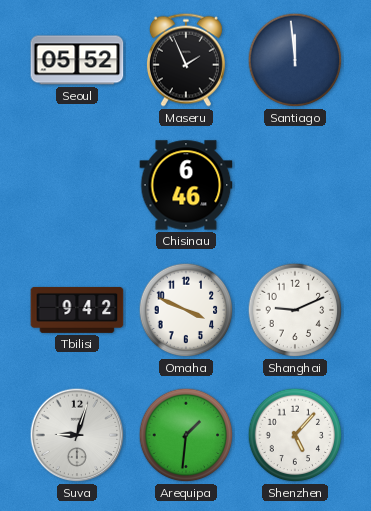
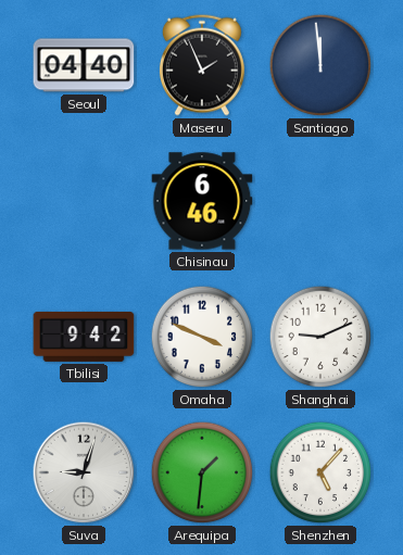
Seoul: 05:52 -> 04:40 (84, 65)
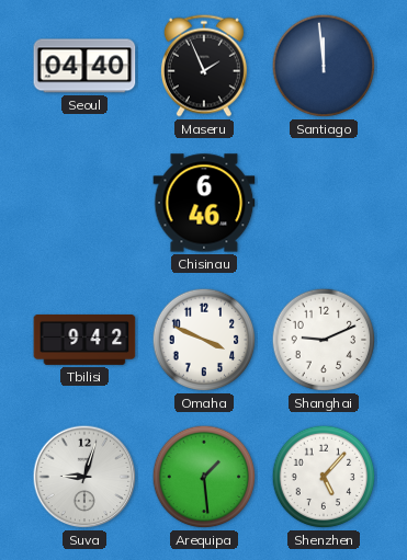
Arequipa: 1:31 -> 1:29 (204, 477)
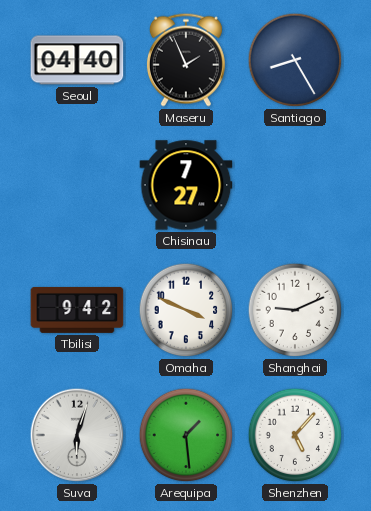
Santiago: 11:59 -> 8:25 (295, 60)
Chisinau: 6:46 -> 7:27 (186, 185)
Suva: 9:03 -> 6:03 (77, 435)
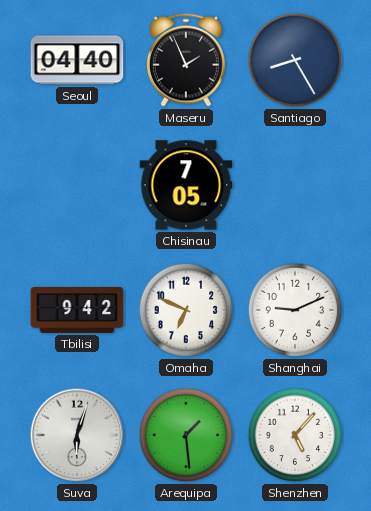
Chisinau: 7:27 -> 7:05 (186, 185)
Omaha: 3:49 -> 6:49 (186, 310)
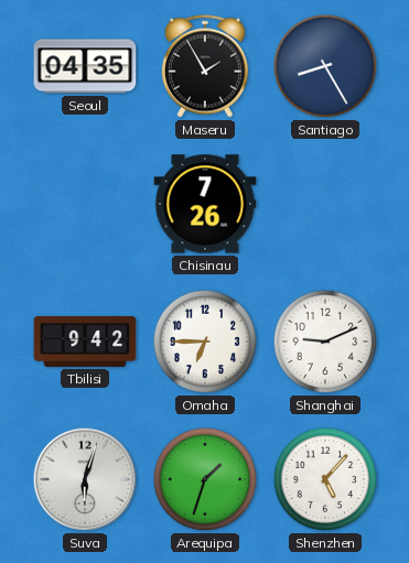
Seoul: 04:40 -> 04:35 (85, 66)
Maseru: 1:56 -> 1:55 (205, 66)
Chisinau: 7:05 -> 7:26 (205, 204)
Omaha: 6:49 -> 6:45 (205, 342)
Arequipa: 1:29 -> 1:33 (205, 479)
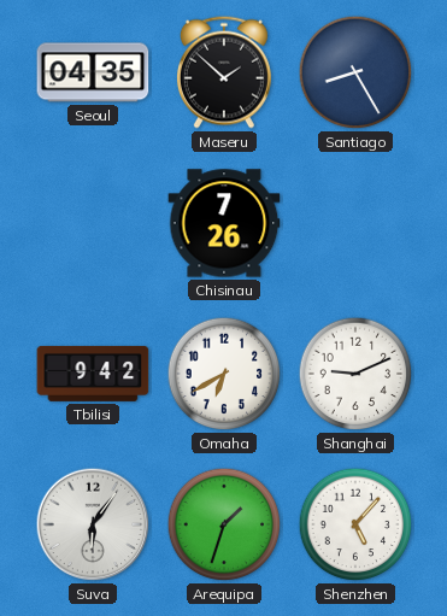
Maseru: 1:55 -> 1:52 (224, 72)
Omaha: 6:45 -> 6:40 (224, 374)
Suva: 6:03 -> 6:06 (93, 524)
